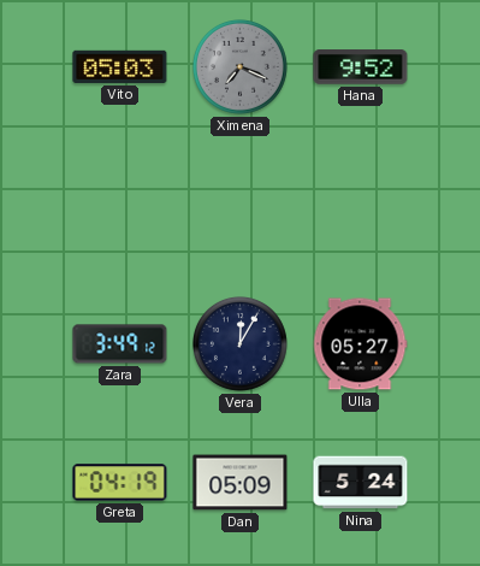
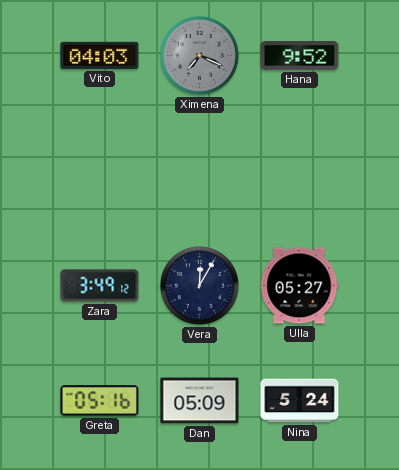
Vito: 05:03 -> 04:03 (100, 55)
Greta: 04:19 -> 05:16 (100, 401)
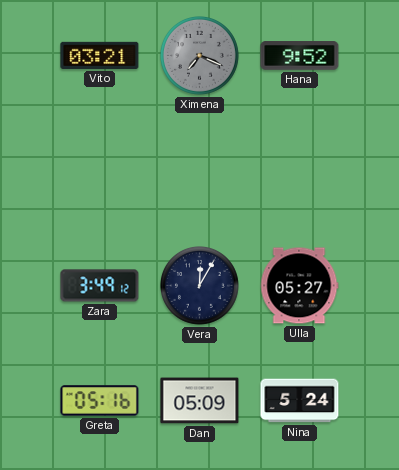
Vito: 04:03 -> 03:21 (100, 55)
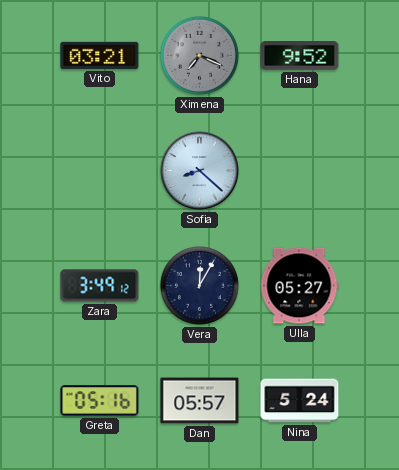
Sofia: none -> 8:22 (200, 171)
Dan: 05:09 -> 05:57 (200, 401)
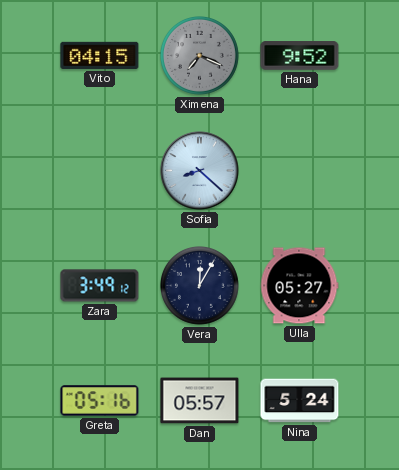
Vito: 03:21 -> 04:15 (100, 55)
